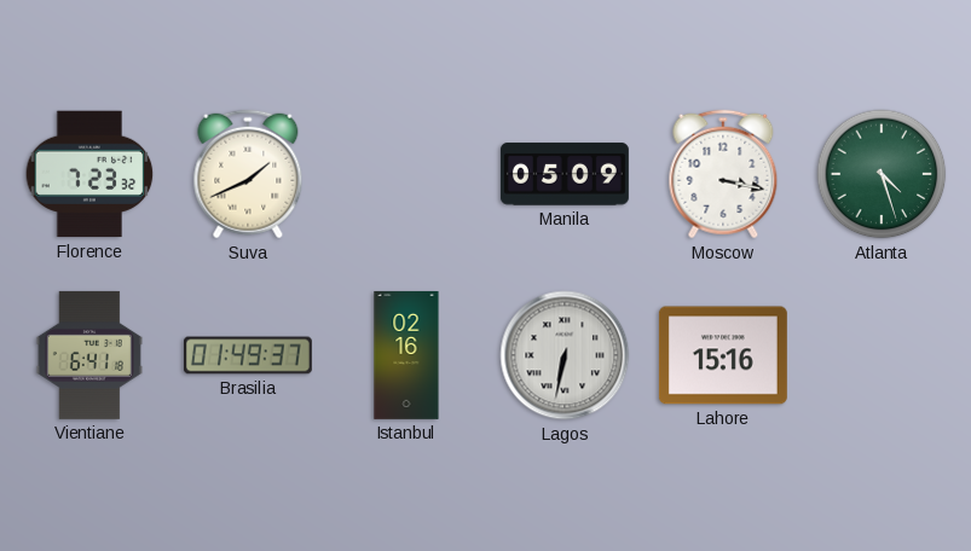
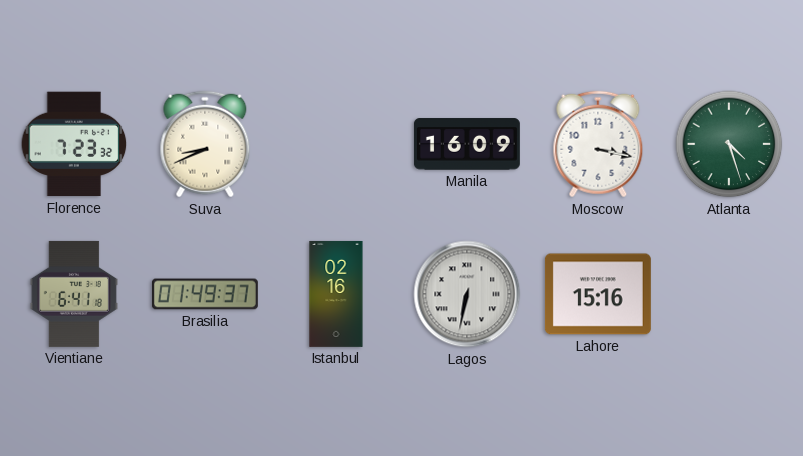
Suva: 1:41 -> 8:41 (205, 144)
Manila: 05:09 -> 16:09 (467, 144)
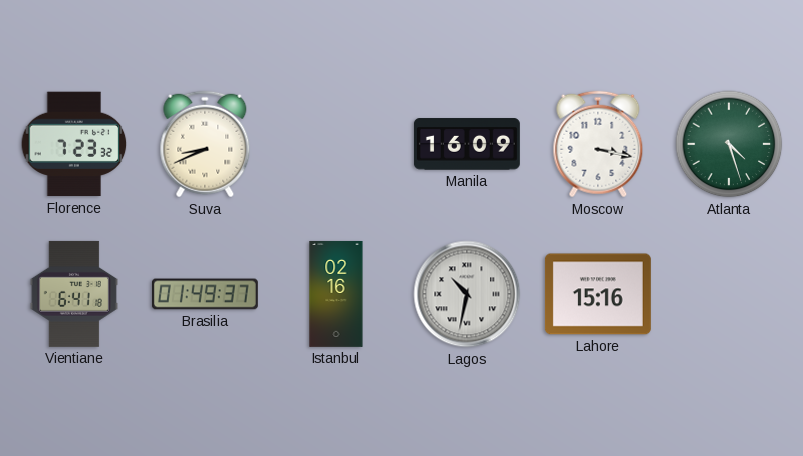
Lagos: 6:32 -> 10:32 (467, 294)
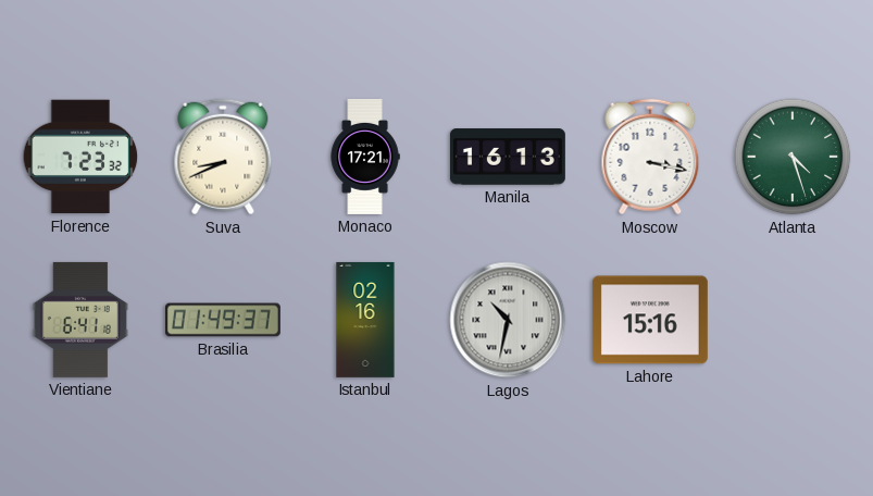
Monaco: none -> 17:21 (365, 157)
Manila: 16:09 -> 16:13 (508, 157)
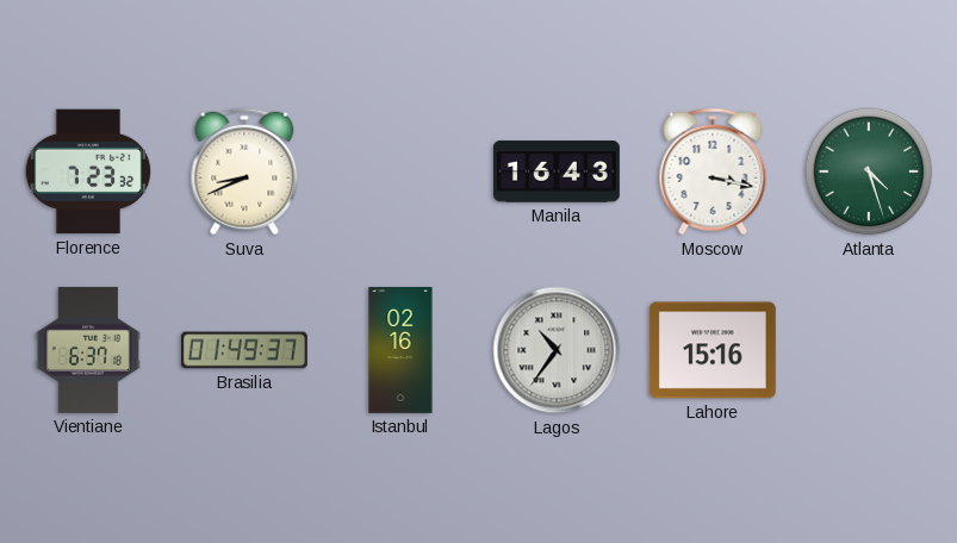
Monaco: 17:21 -> none (365, 157)
Manila: 16:13 -> 16:43 (557, 171)
Vientiane: 6:41 -> 6:37 (88, 350)
Lagos: 10:32 -> 10:36 (557, 350)
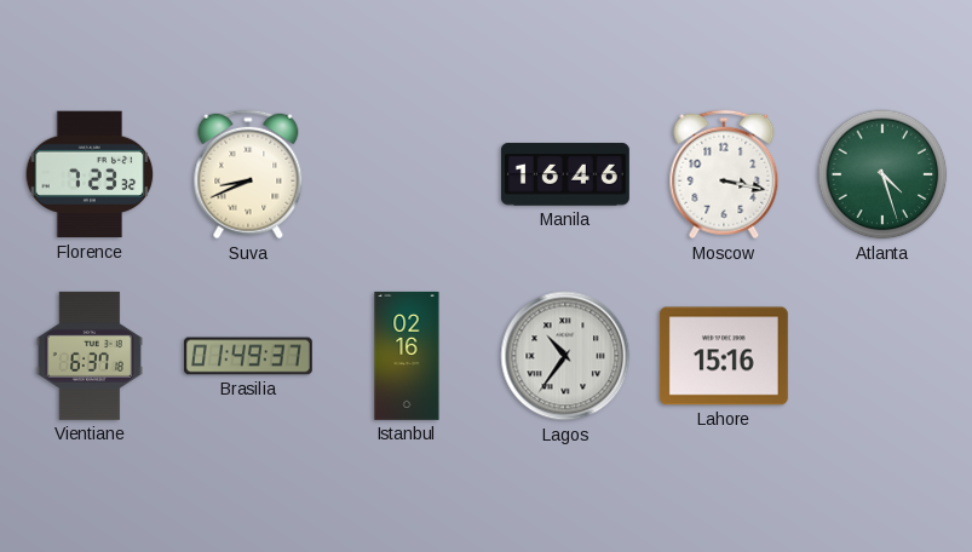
Manila: 16:43 -> 16:46 (565, 174)
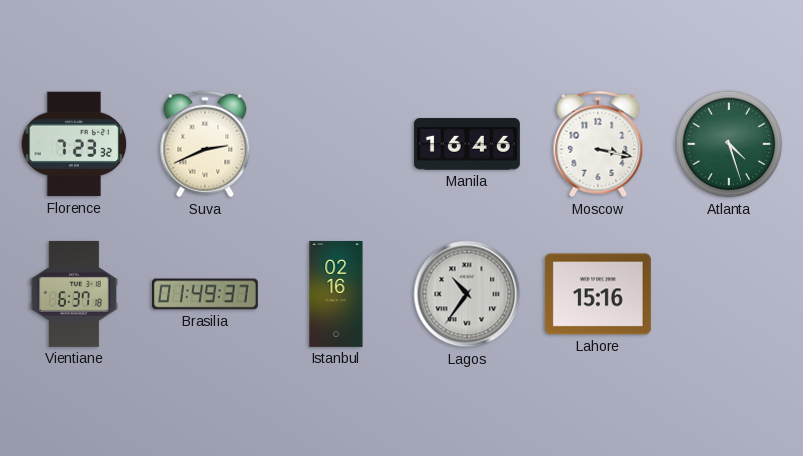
Suva: 8:41 -> 2:41 (205, 144)
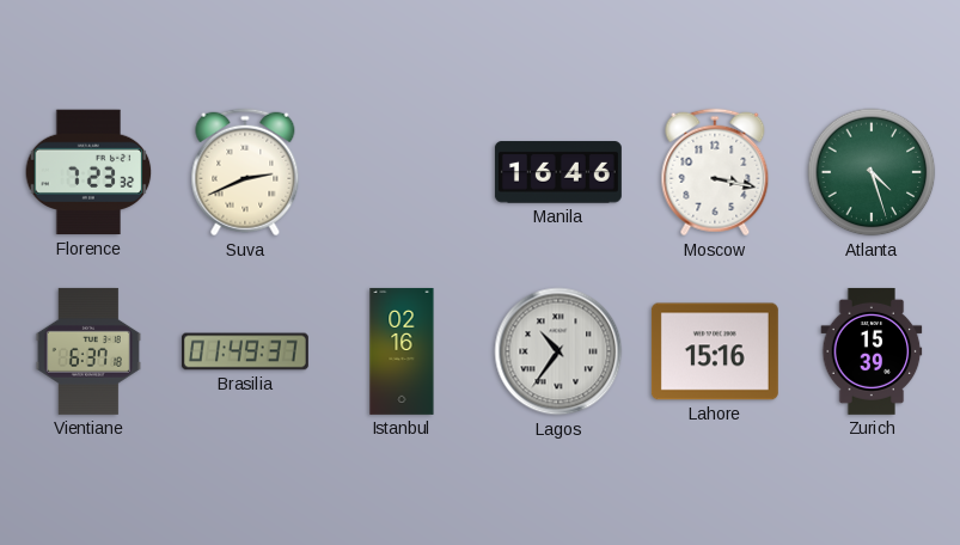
Zurich: none -> 15:39 (872, 351)
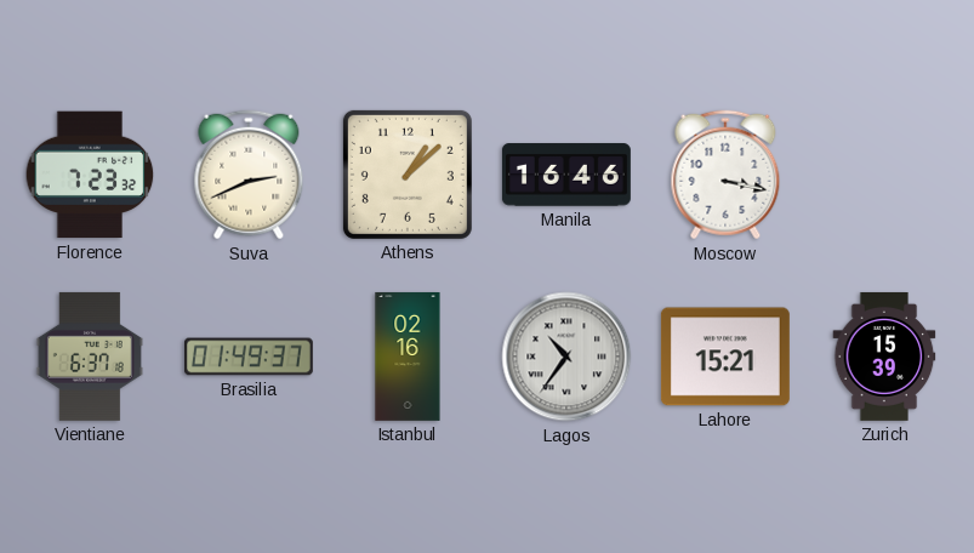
Athens: none -> 1:08 (408, 175)
Atlanta: 4:27 -> none (872, 172)
Lahore: 15:16 -> 15:21 (725, 357)
